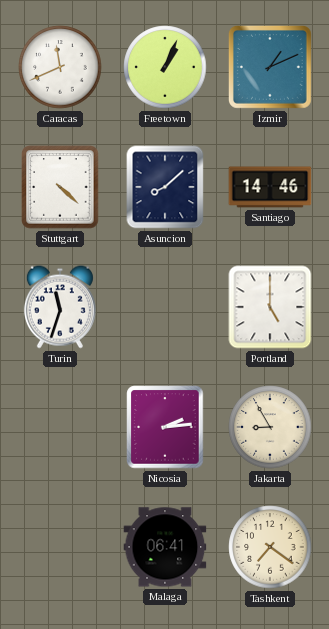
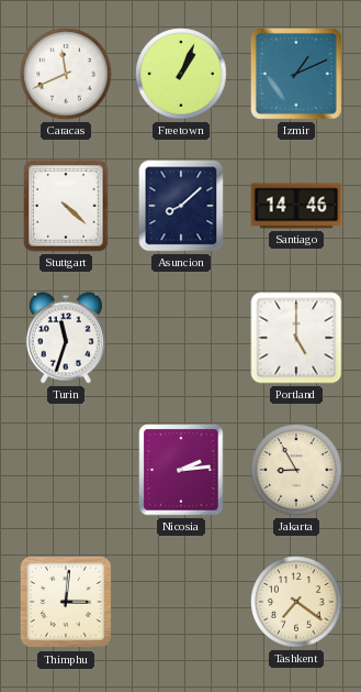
Thimphu: none -> 3:01 (66, 602)
Malaga: 06:41 -> none (165, 547)
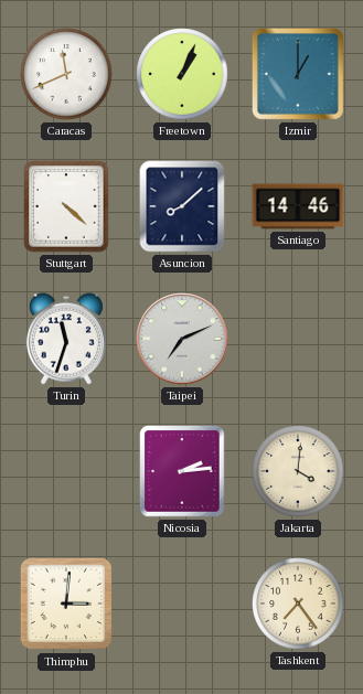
Izmir: 1:11 -> 1:00 (298, 74)
Taipei: none -> 7:11 (182, 339)
Portland: 5:00 -> none (296, 338)
Jakarta: 8:55 -> 4:01 (298, 471)
Tashkent: 7:21 -> 7:24 (298, 604)
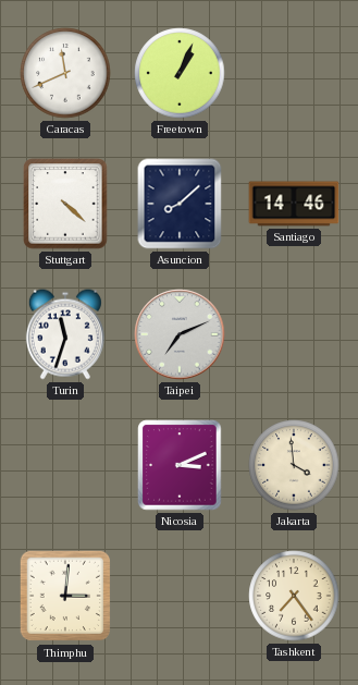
Izmir: 1:00 -> none (298, 74)
Nicosia: 2:14 -> 3:11 (180, 465)
Jakarta: 4:01 -> 3:59 (294, 465)
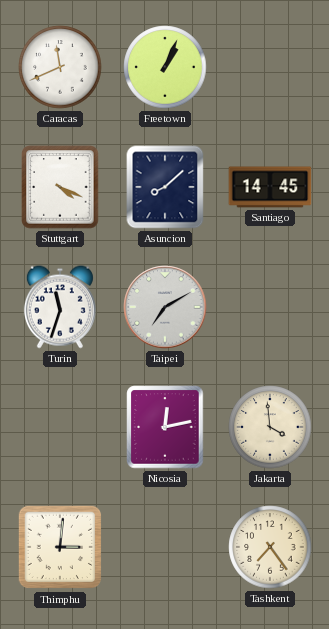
Stuttgart: 4:22 -> 4:19 (60, 187)
Santiago: 14:46 -> 14:45 (270, 187)
Taipei: 7:11 -> 7:10 (165, 307)
Nicosia: 3:11 -> 12:13 (165, 427)
